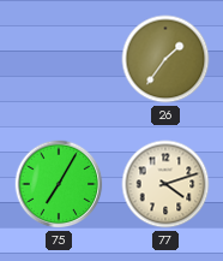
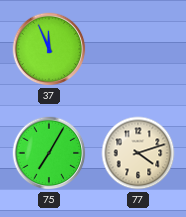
37: none -> 11:56 (49, 49)
26: 1:36 -> none (165, 59)
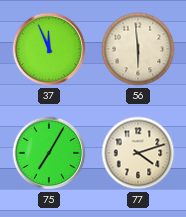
56: none -> 5:59 (138, 49)
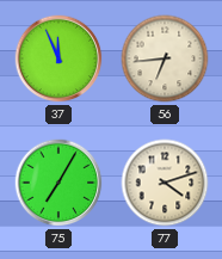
56: 5:59 -> 6:44 (165, 58)
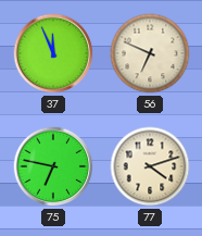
56: 6:44 -> 6:49 (150, 53)
75: 7:05 -> 6:47 (53, 166)
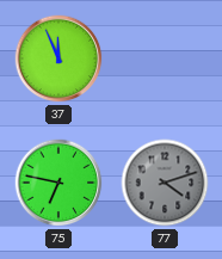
56: 6:49 -> none (150, 53)
77 dial: cream -> grey (165, 183)
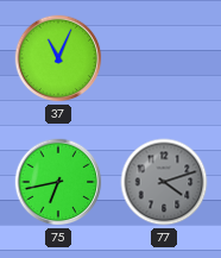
37: 11:56 -> 11:04 (58, 58)
75: 6:47 -> 6:43 (58, 182)
